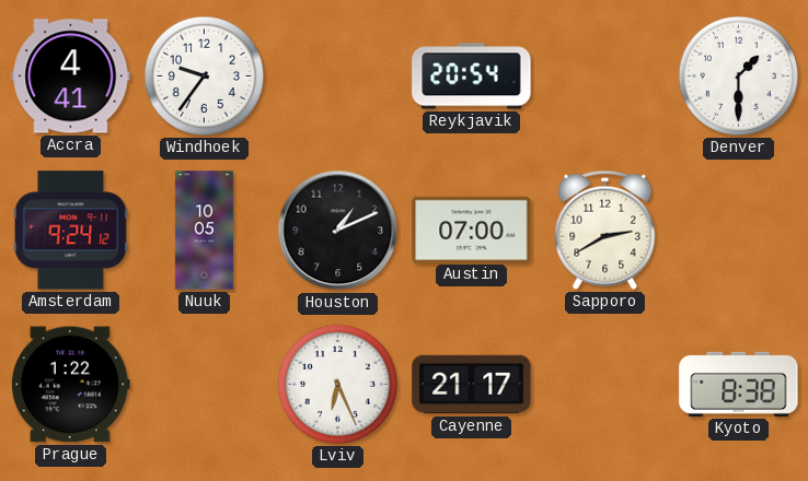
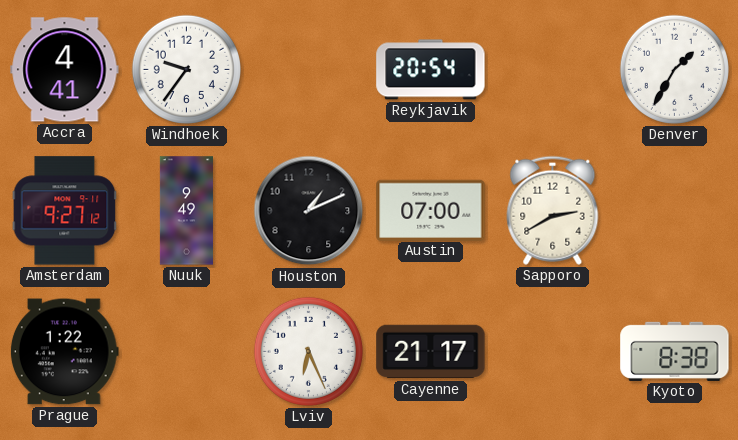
Denver: 1:30 -> 1:35 (674, 69)
Amsterdam: 9:24 -> 9:27 (65, 211)
Nuuk: 10:05 -> 9:49 (186, 211)
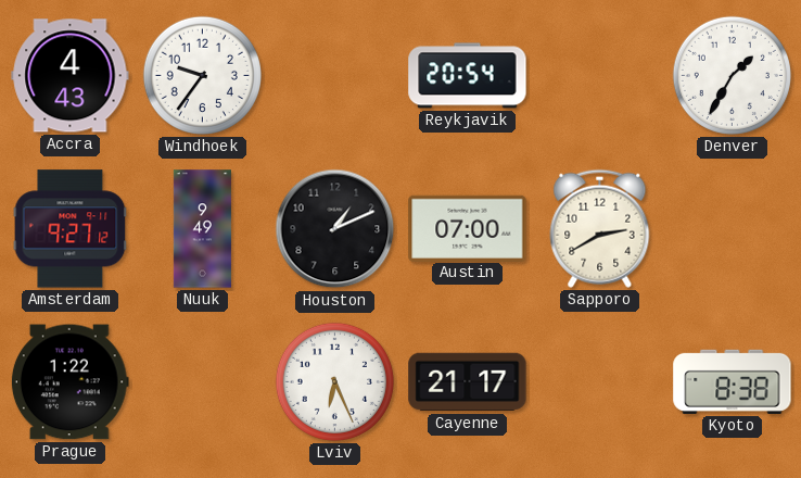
Accra: 4:41 -> 4:43 (71, 76)
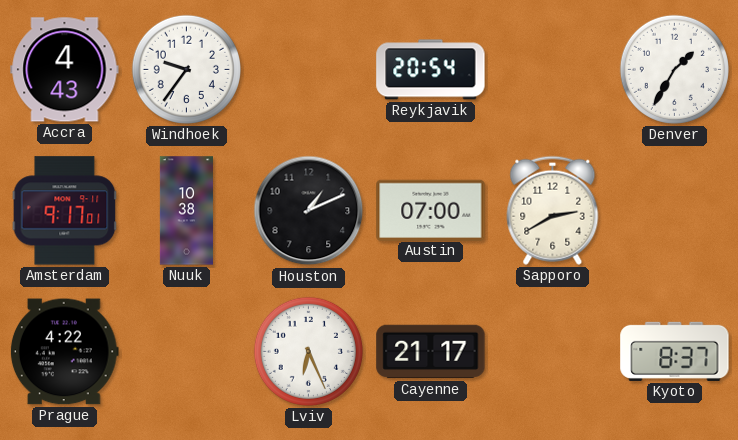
Amsterdam: 9:27 -> 9:17 (65, 211)
Nuuk: 9:49 -> 10:38 (186, 211)
Prague: 1:22 -> 4:22 (64, 352)
Kyoto: 8:38 -> 8:37 (675, 351)
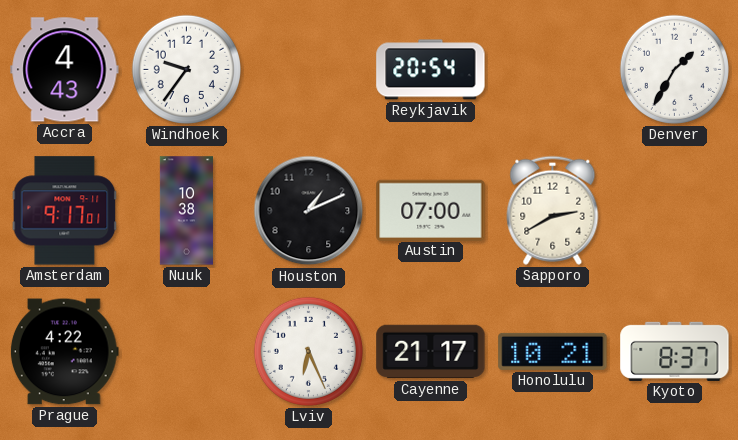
Honolulu: none -> 10:21 (553, 351)
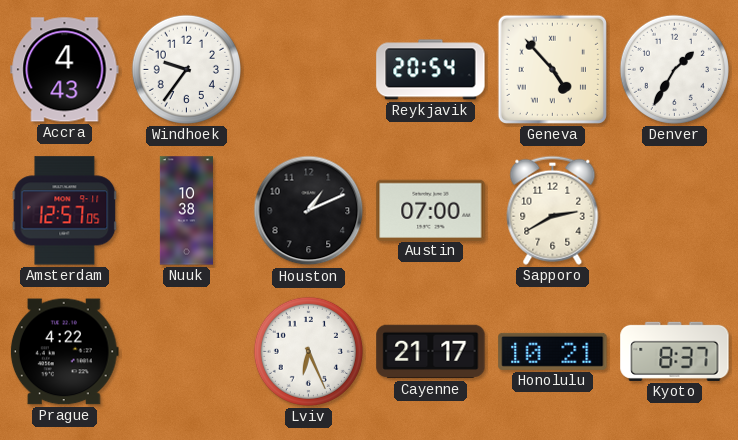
Geneva: none -> 4:53 (552, 69)
Amsterdam: 9:17 -> 12:57 (65, 211)
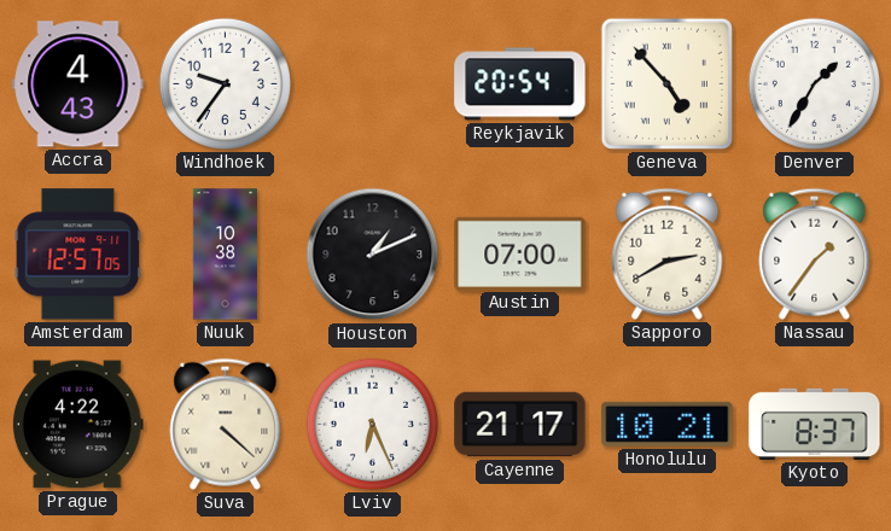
Nassau: none -> 1:36 (815, 253)
Suva: none -> 4:22 (226, 424)
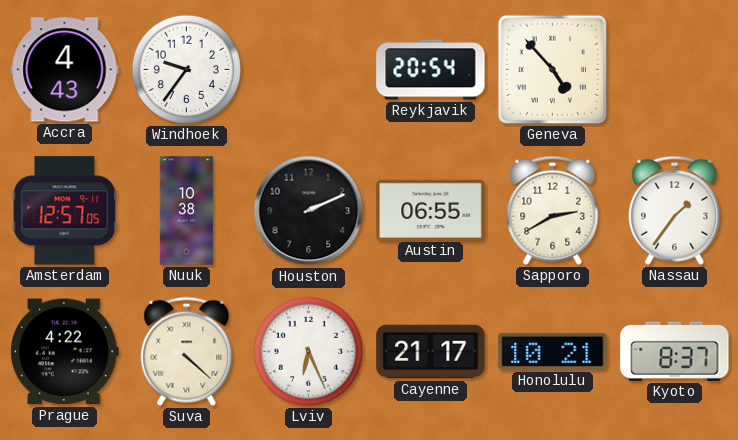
Denver: 1:35 -> none (814, 83)
Houston: 1:11 -> 2:11 (309, 211)
Austin: 07:00 -> 06:55 (431, 210)
